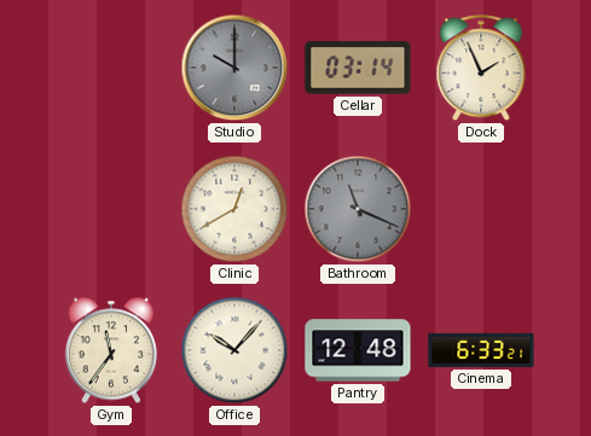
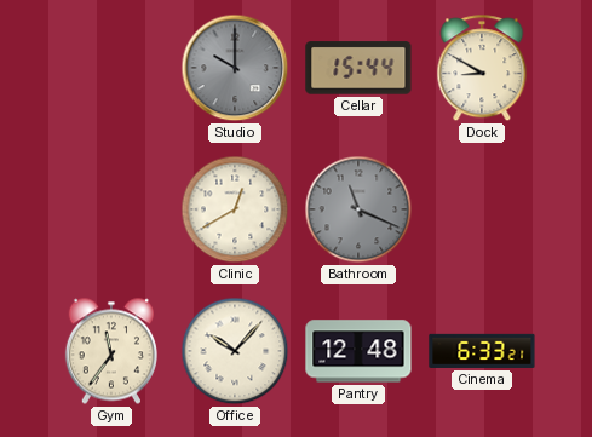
Cellar: 03:14 -> 15:44 (358, 68)
Dock: 1:56 -> 8:50 (482, 69)
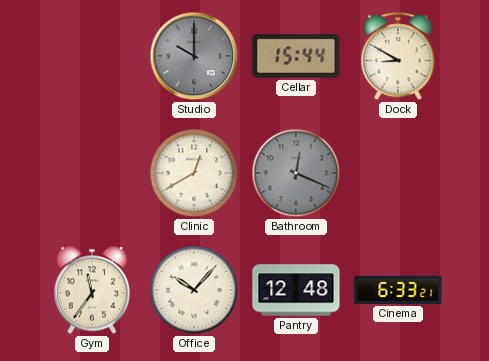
Bathroom: 11:19 -> 12:19 (296, 173)
